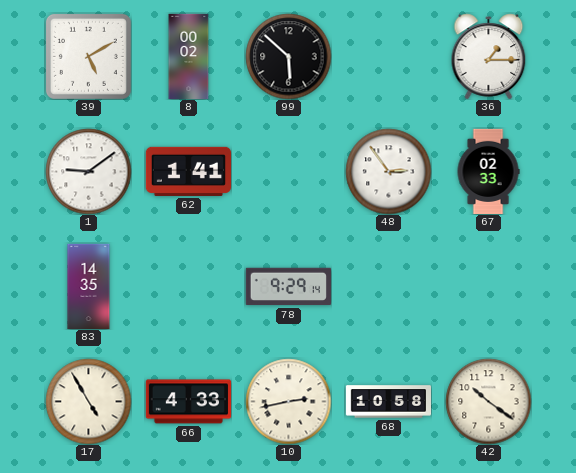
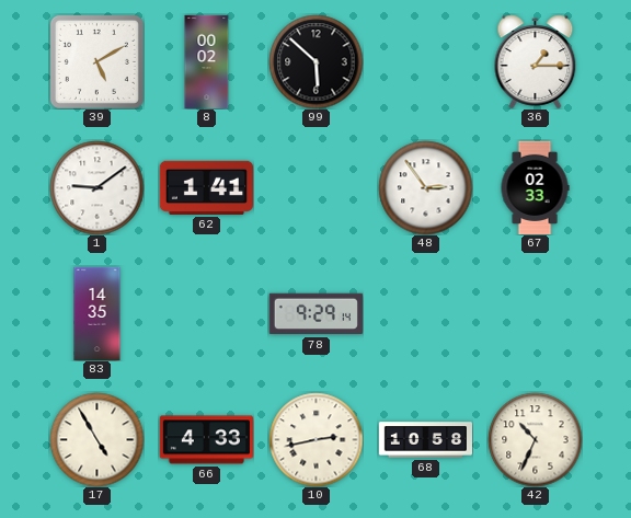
42: 10:21 -> 10:34 (535, 439)
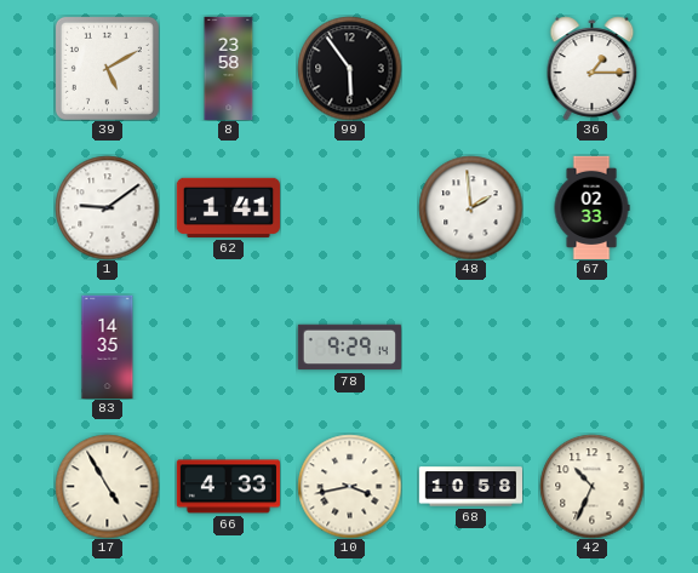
8: 00:02 -> 23:58 (229, 68)
99: 5:52 -> 5:54 (349, 68)
48: 2:54 -> 1:59 (470, 207)
10: 2:43 -> 3:43 (349, 486)
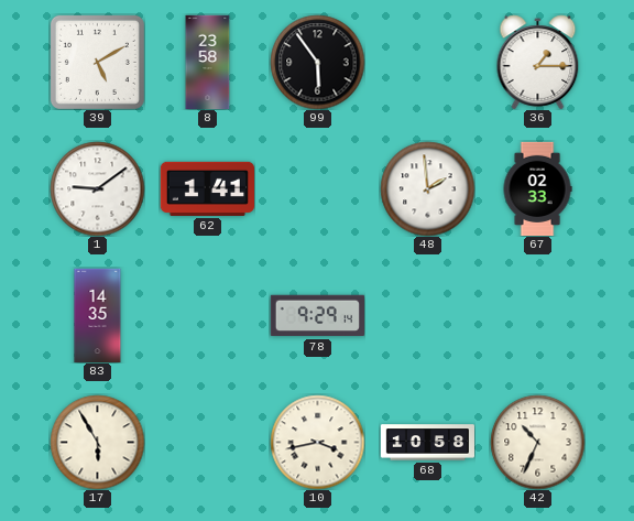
17: 4:55 -> 5:55 (97, 442)
66: 4:33 -> none (228, 487)
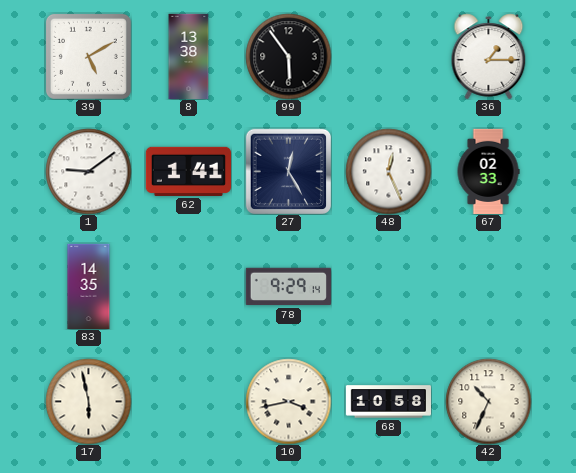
8: 23:58 -> 13:38 (189, 56)
27: none -> 12:25 (288, 171)
48: 1:59 -> 12:26 (388, 171)
17: 5:55 -> 5:58 (88, 401)
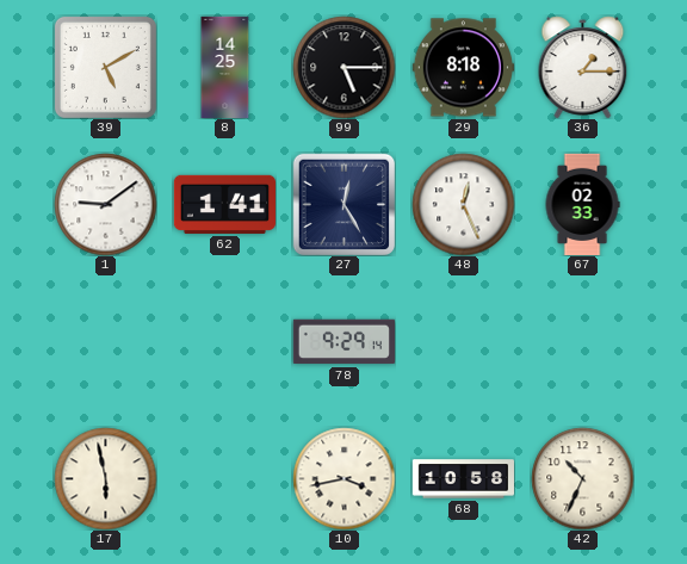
8: 13:38 -> 14:25 (225, 67)
99: 5:54 -> 5:15 (343, 67)
29: none -> 8:18 (463, 68)
83: 14:35 -> none (89, 286)
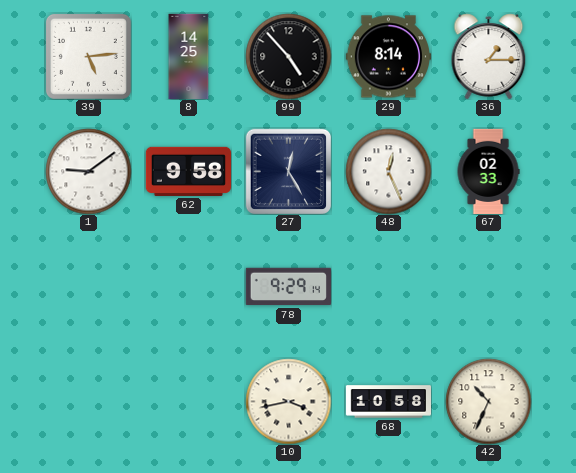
39: 5:10 -> 5:14 (88, 56)
99: 5:15 -> 4:53 (288, 56)
29: 8:18 -> 8:14 (388, 57)
62: 1:41 -> 9:58 (188, 171)
17: 5:58 -> none (105, 478)
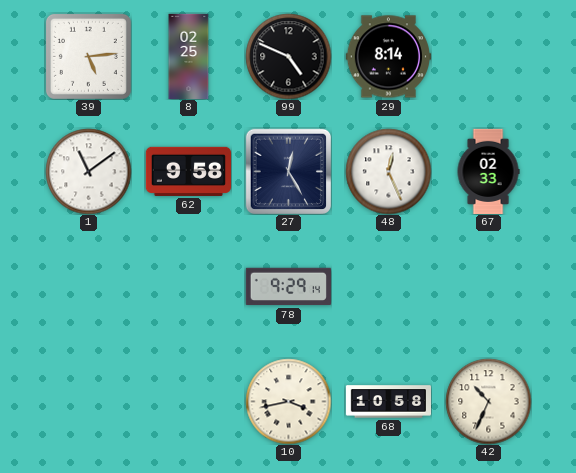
8: 14:25 -> 02:25 (189, 56)
99: 4:53 -> 4:49 (288, 56)
36: 1:15 -> none (489, 56)
1: 9:09 -> 11:09 (88, 171)
